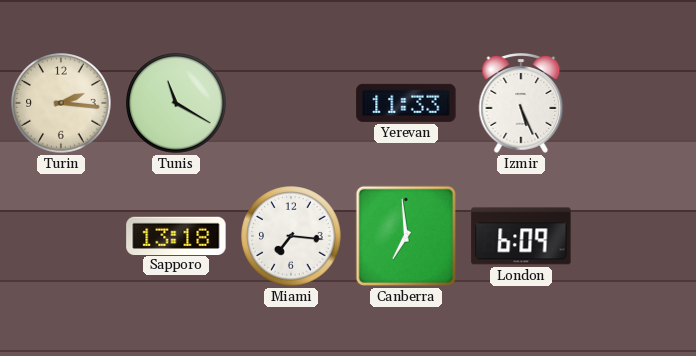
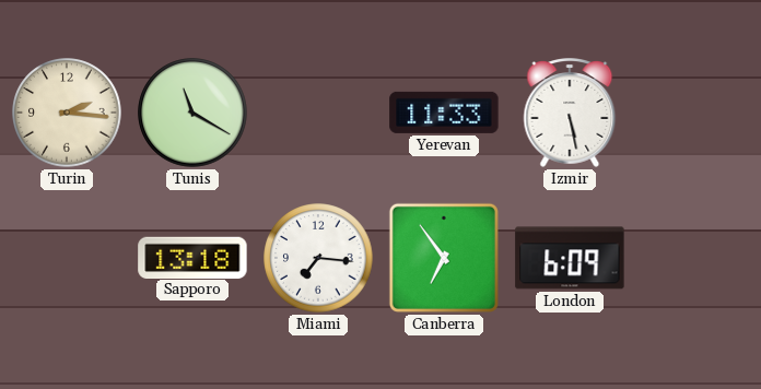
Izmir: 5:26 -> 5:28 (570, 113)
Canberra: 6:59 -> 6:54 (444, 258)
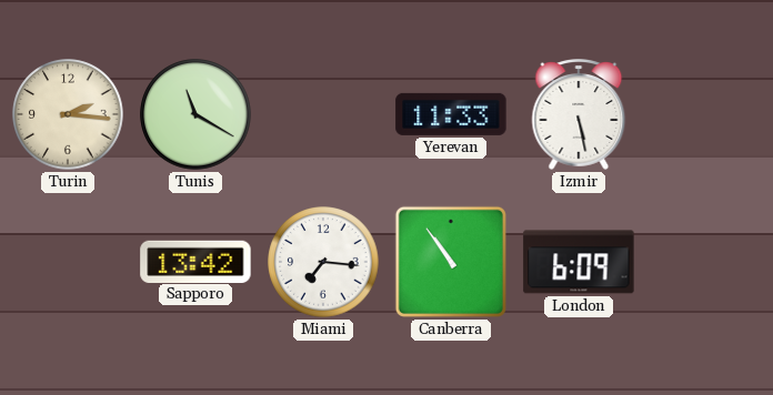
Sapporo: 13:18 -> 13:42 (195, 261)
Canberra: 6:54 -> 10:54 (451, 262)
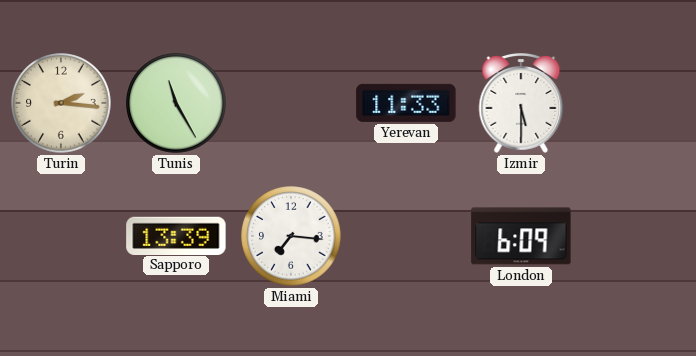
Tunis: 11:20 -> 11:25 (176, 103)
Izmir: 5:28 -> 5:30 (521, 103)
Sapporo: 13:42 -> 13:39 (176, 235)
Canberra: 10:54 -> none (451, 262)
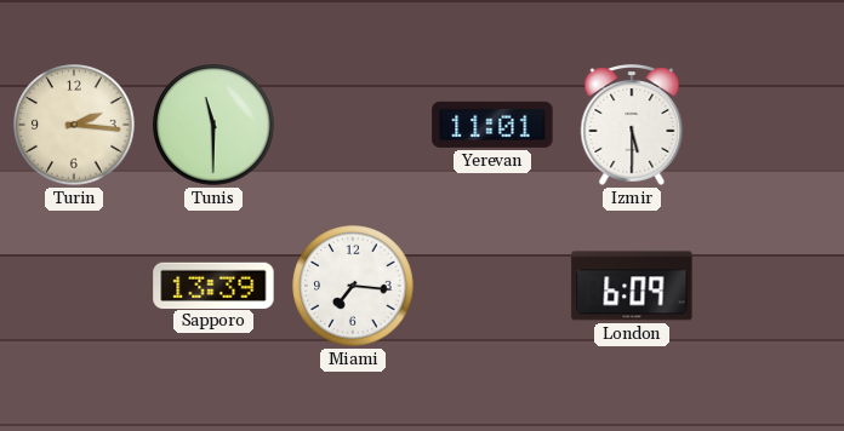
Tunis: 11:25 -> 11:30 (213, 125)
Yerevan: 11:33 -> 11:01 (492, 125)
